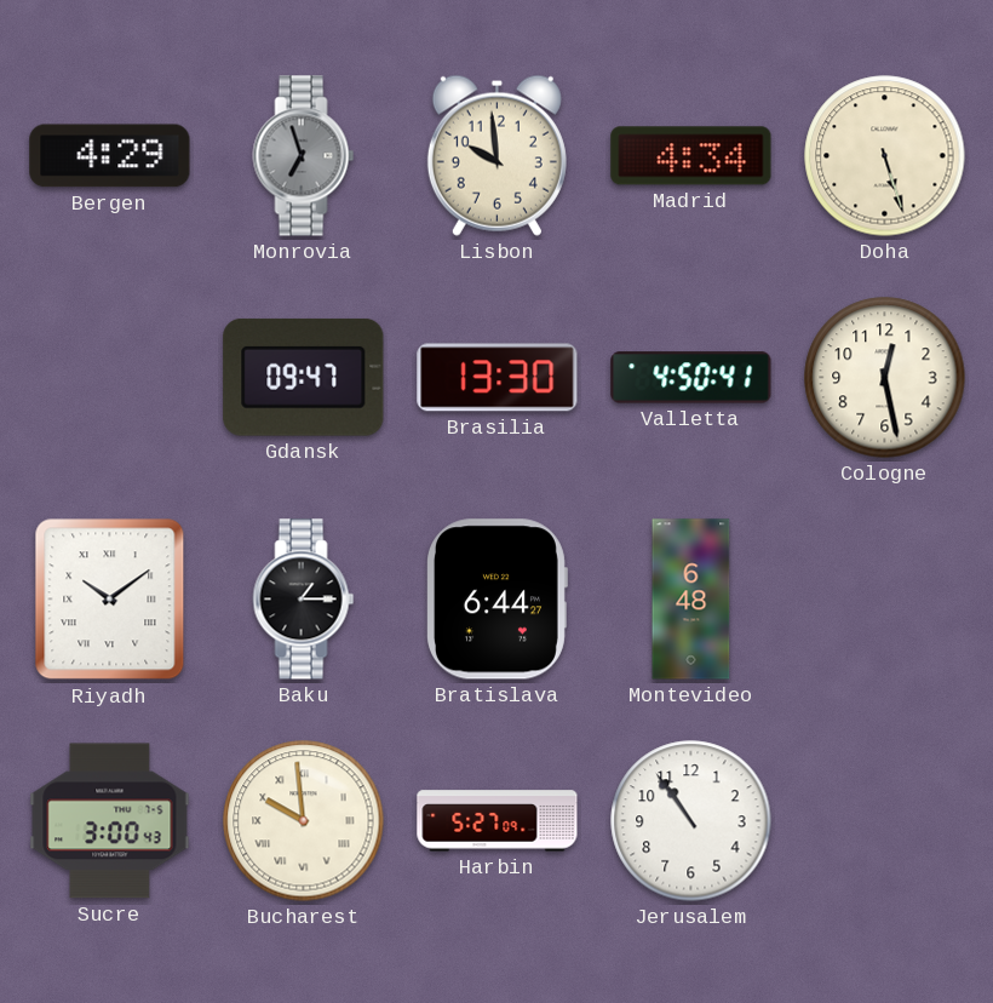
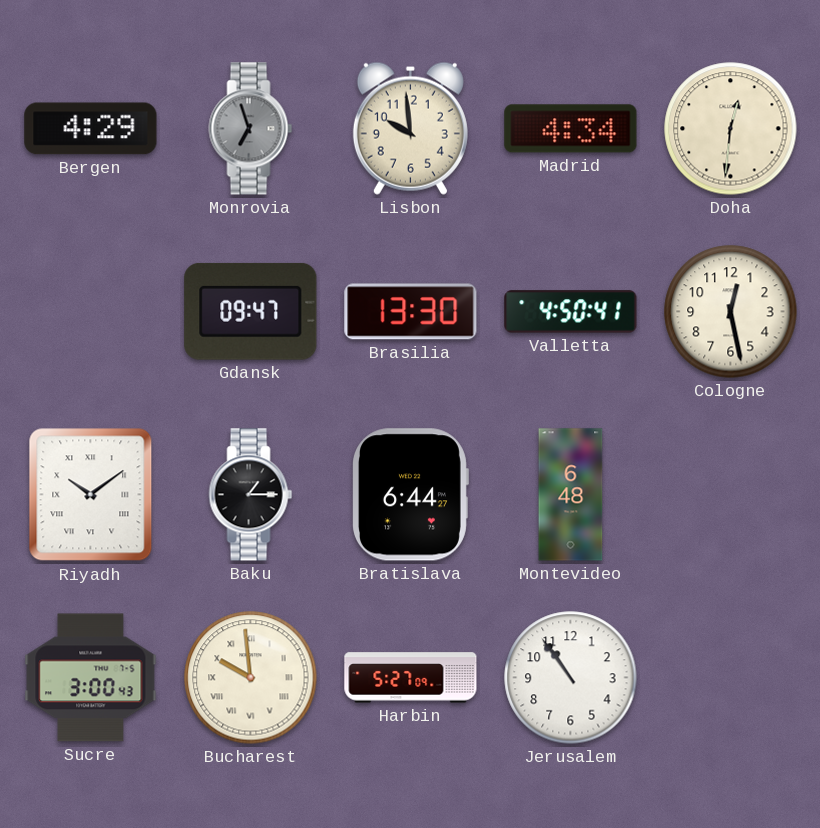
Doha: 5:27 -> 12:31 (731, 129)
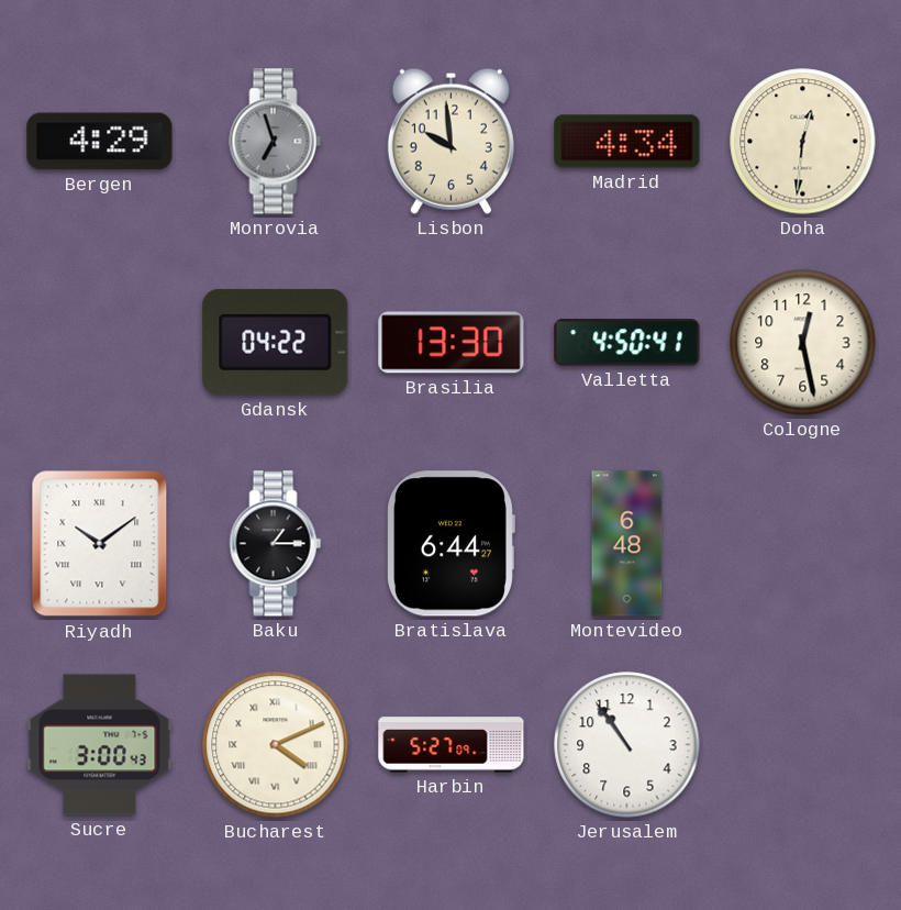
Gdansk: 09:47 -> 04:22 (276, 342)
Bucharest: 9:59 -> 4:11 (276, 745)
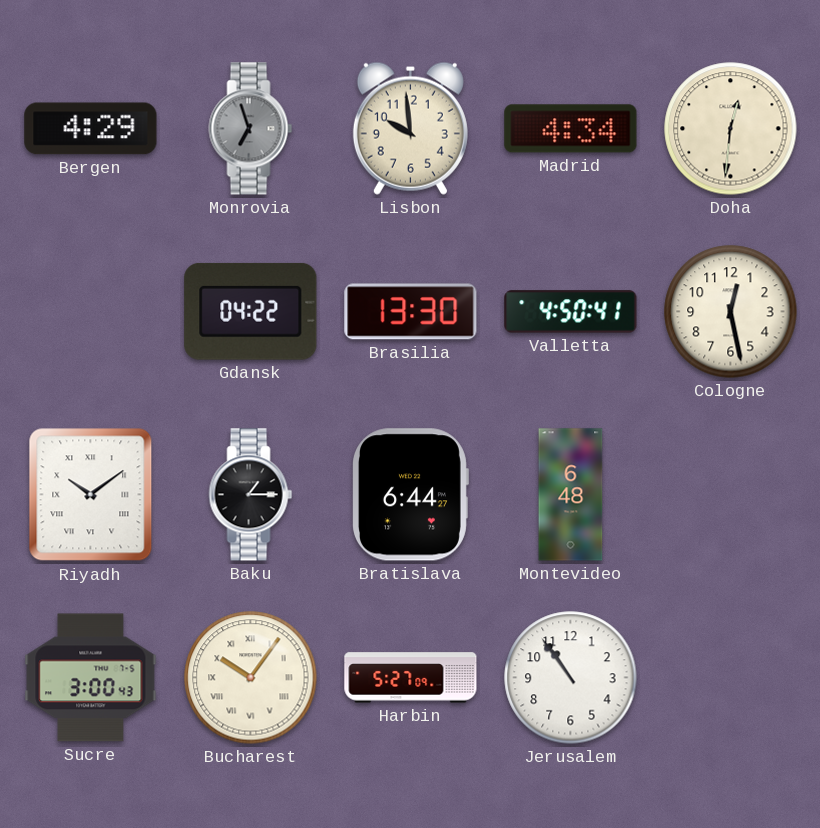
Bucharest: 4:11 -> 10:06 (251, 678)
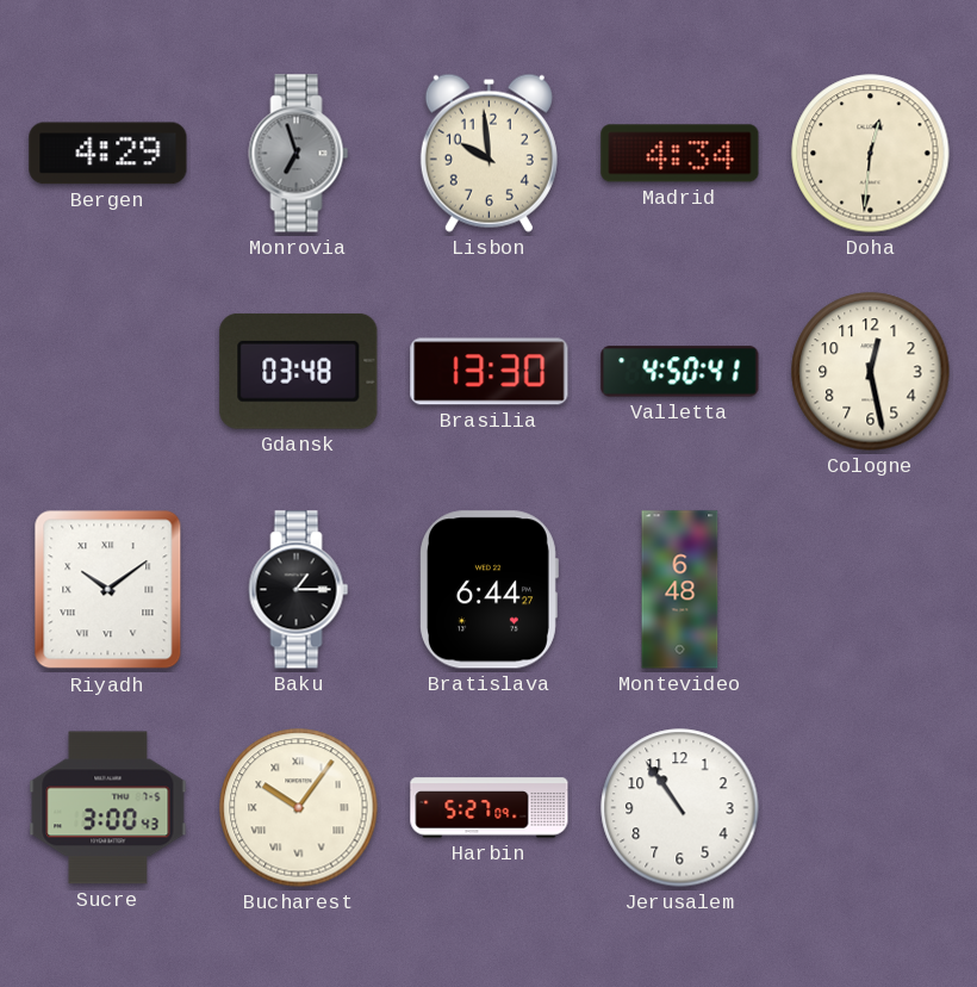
Gdansk: 04:22 -> 03:48 (299, 371)
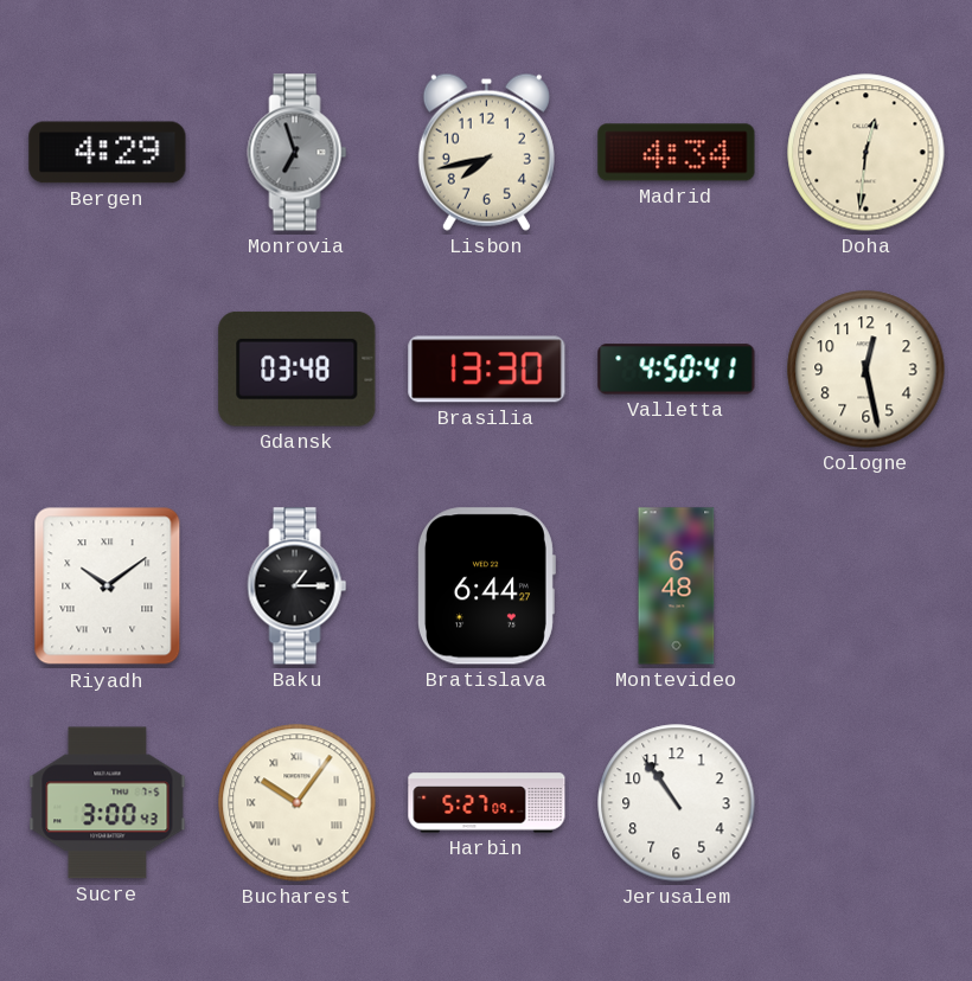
Lisbon: 9:59 -> 7:43 (486, 152)
